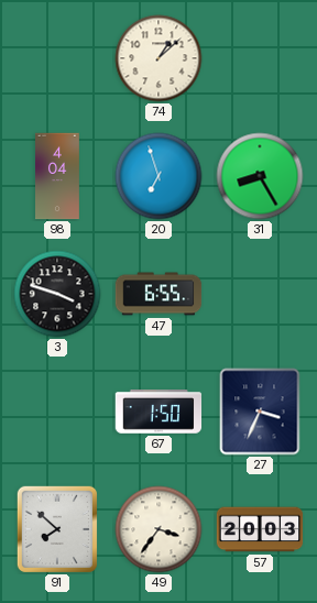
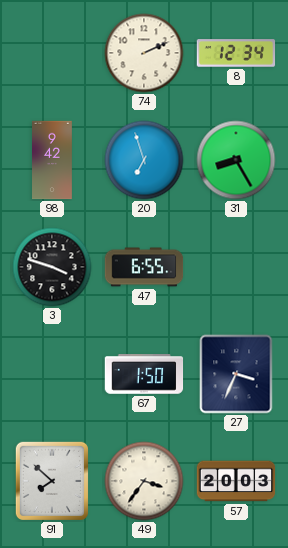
74: 1:08 -> 2:11 (144, 53)
8: none -> 12:34 (236, 53)
98: 4:04 -> 9:42 (53, 160)
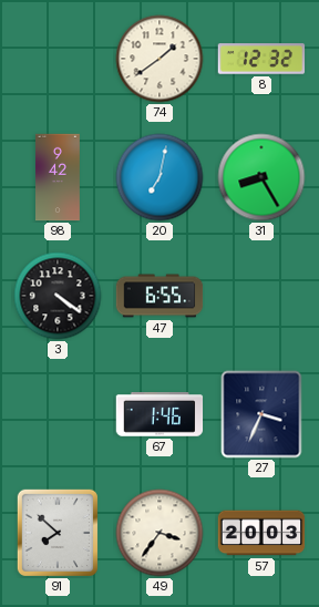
74: 2:11 -> 1:39 (159, 59)
8: 12:34 -> 12:32 (261, 59)
20: 6:57 -> 7:02 (159, 177)
3: 3:48 -> 4:21 (58, 296)
67: 1:50 -> 1:46 (159, 414)
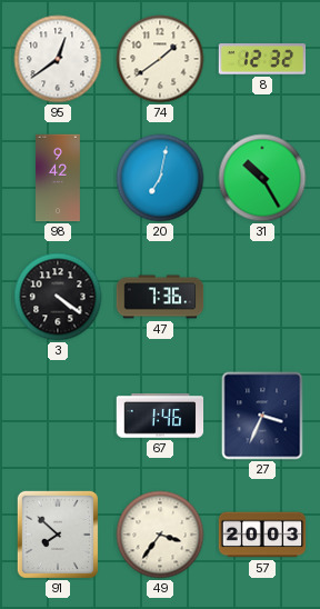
95: none -> 12:39 (58, 59)
31: 8:25 -> 10:25 (262, 178)
47: 6:55 -> 7:36 (160, 297)
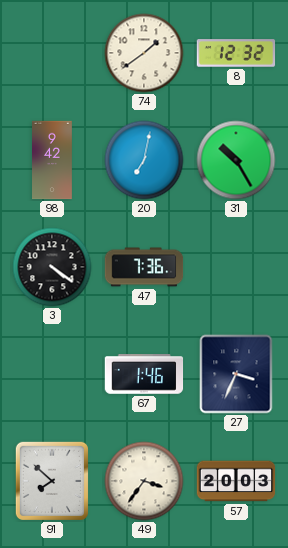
95: 12:39 -> none (58, 59)
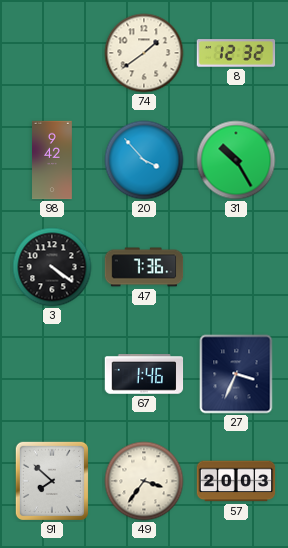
20: 7:02 -> 3:53 (144, 160)
